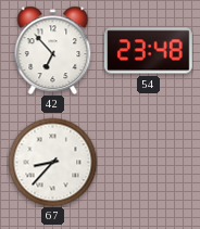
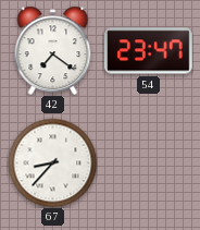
42: 6:53 -> 7:21 (53, 50)
54: 23:48 -> 23:47 (149, 51)
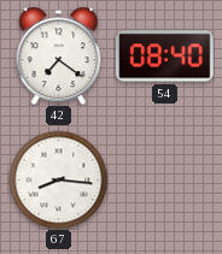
54: 23:47 -> 08:40 (165, 57)
67: 8:37 -> 8:16 (58, 179)
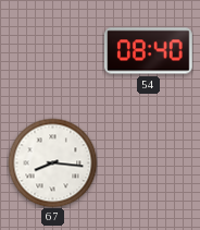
42: 7:21 -> none (59, 55)
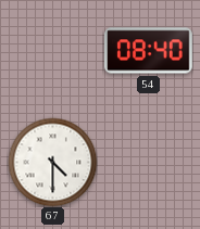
67: 8:16 -> 4:30 (52, 162)
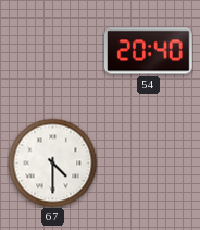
54: 08:40 -> 20:40 (149, 51)
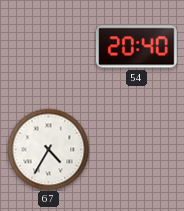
67: 4:30 -> 4:35 (48, 149)
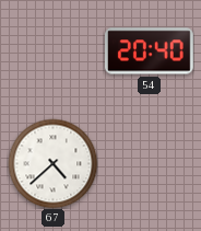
67: 4:35 -> 4:38 (52, 163)
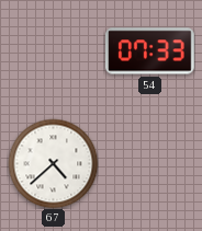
54: 20:40 -> 07:33 (150, 51)
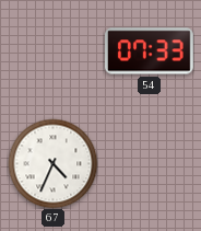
67: 4:38 -> 4:34 (52, 163)
